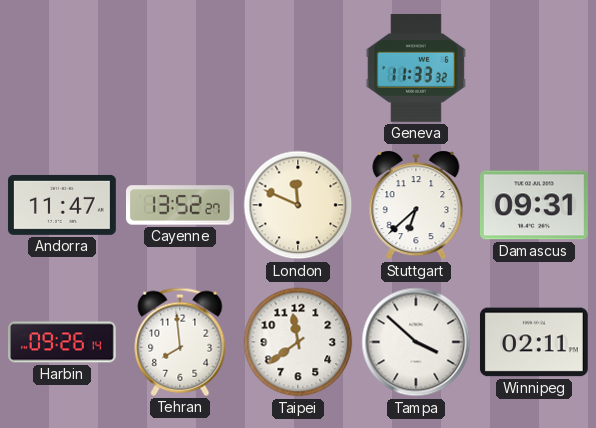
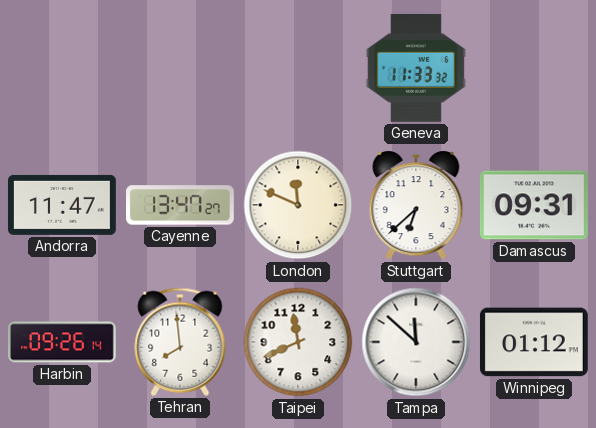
Cayenne: 13:52 -> 13:47 (181, 205)
Taipei: 11:39 -> 11:41 (298, 342)
Tampa: 3:52 -> 11:52 (416, 342)
Winnipeg: 02:11 -> 01:12 (534, 342)
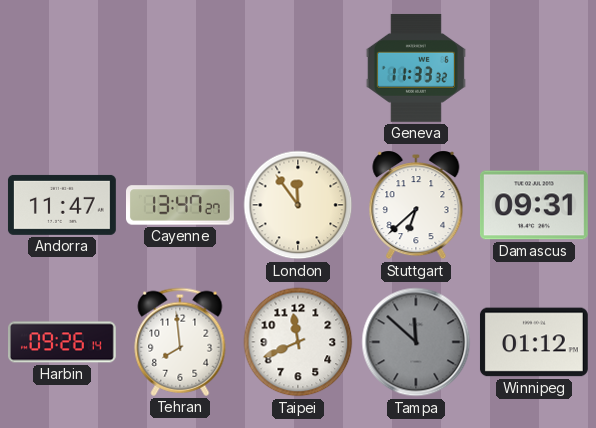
London: 11:49 -> 11:54 (298, 205)
Tampa dial: white -> grey (416, 342)
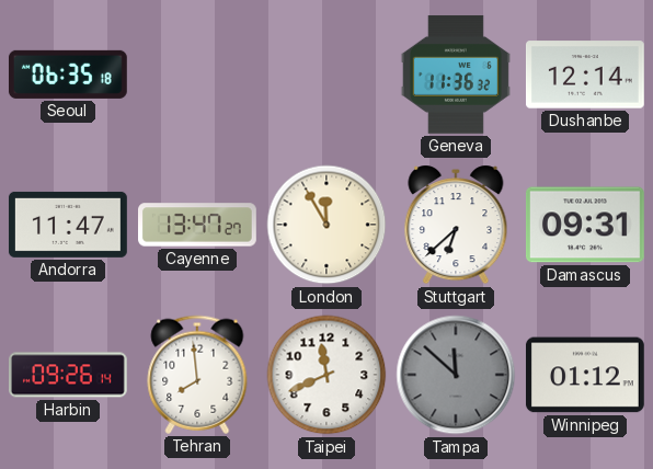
Seoul: none -> 06:35 (68, 75)
Geneva: 11:33 -> 11:36 (456, 75)
Dushanbe: none -> 12:14 (585, 75)
London: 11:54 -> 11:55 (326, 225)
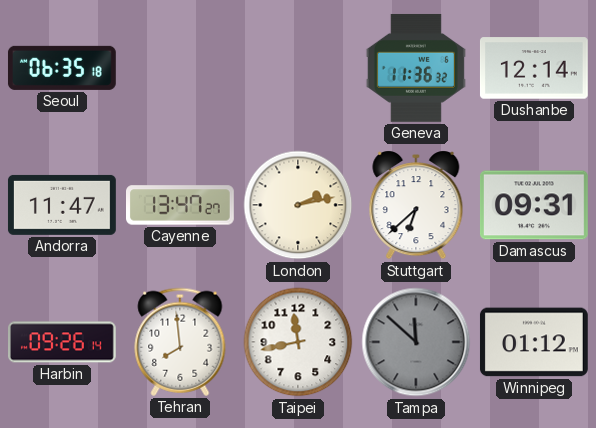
London: 11:55 -> 2:13 (298, 205)
Taipei: 11:41 -> 11:43 (298, 342)
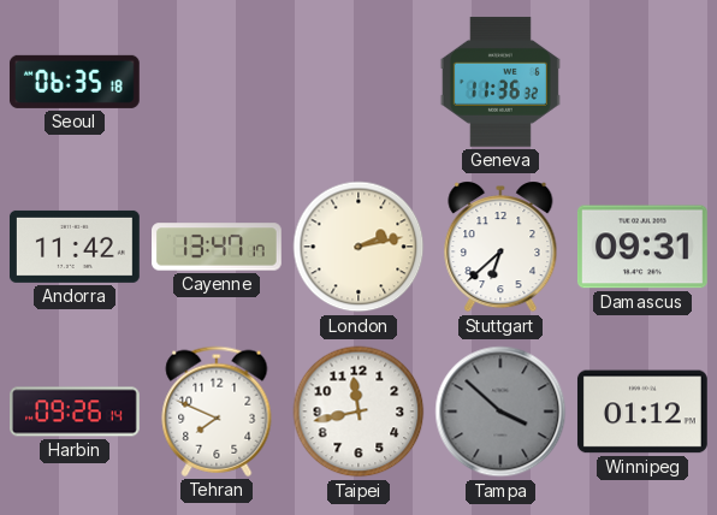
Dushanbe: 12:14 -> none (534, 68)
Andorra: 11:47 -> 11:42 (75, 247)
Cayenne: 13:47:27 -> 13:47:17 (218, 247)
Tehran: 7:59 -> 7:49 (217, 412)
Tampa: 11:52 -> 3:52 (500, 412)
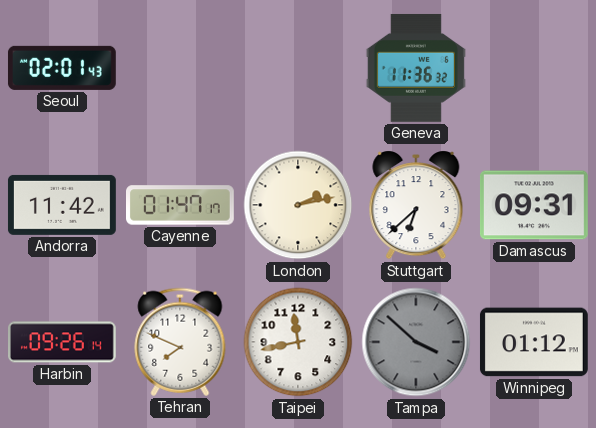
Seoul: 06:35 -> 02:01 (62, 68)
Cayenne: 13:47 -> 01:47 (181, 205)
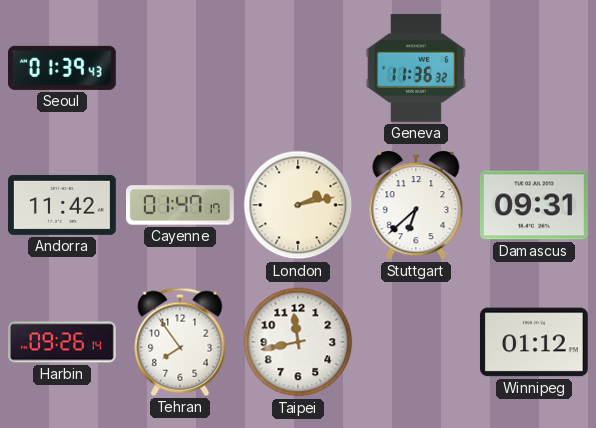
Seoul: 02:01 -> 01:39 (62, 68)
Tehran: 7:49 -> 7:54 (180, 342)
Tampa: 3:52 -> none (416, 342)
